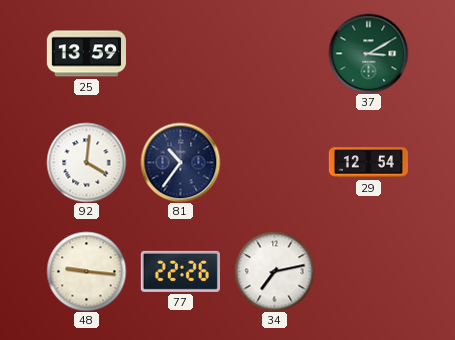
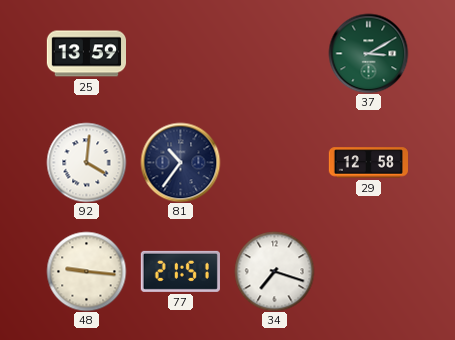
29: 12:54 -> 12:58 (368, 163)
77: 22:26 -> 21:51 (180, 271)
34: 7:13 -> 7:18 (274, 271)
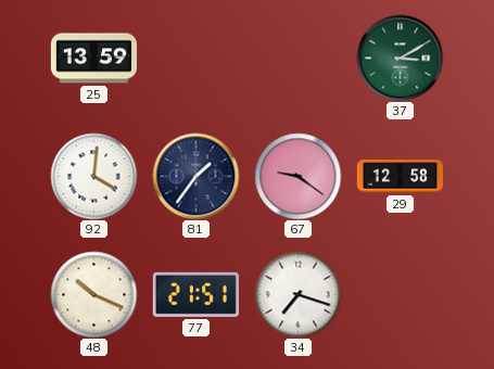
81: 10:36 -> 1:36 (195, 176)
67: none -> 9:21 (297, 176)
48: 9:16 -> 10:19 (93, 294)
